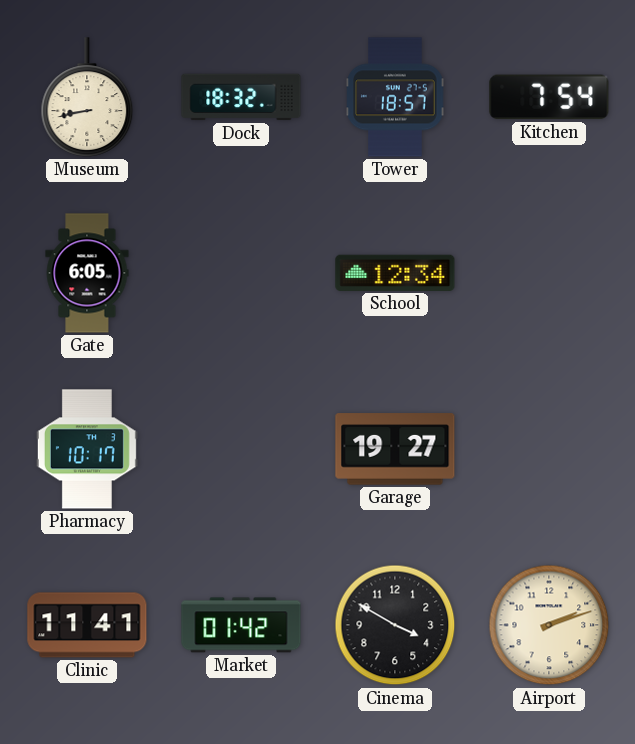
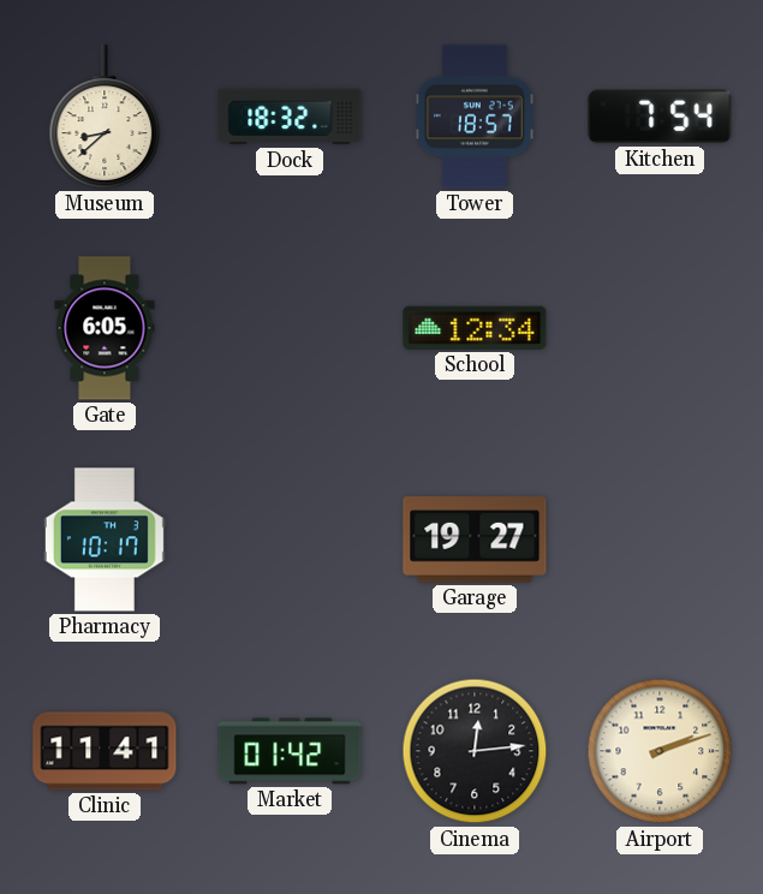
Museum: 8:43 -> 8:38 (105, 117)
Cinema: 3:50 -> 12:14 (475, 751)
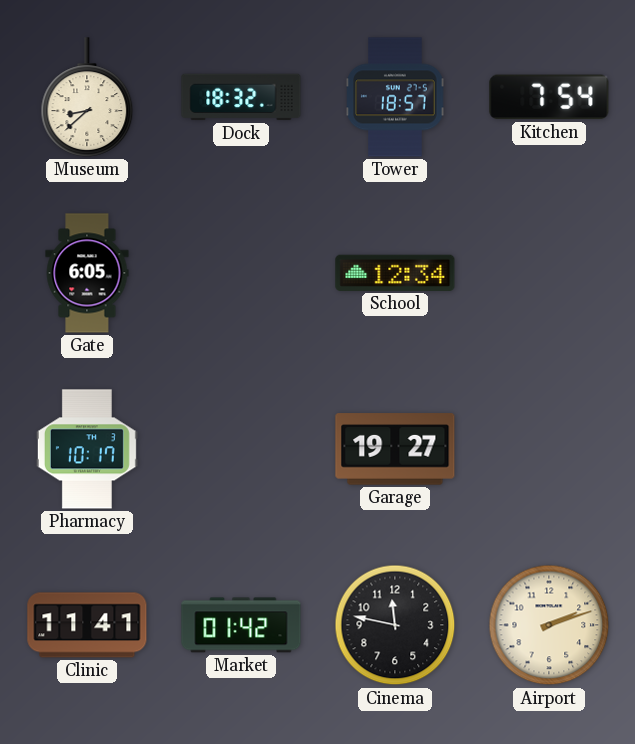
Cinema: 12:14 -> 11:47 (395, 625)
